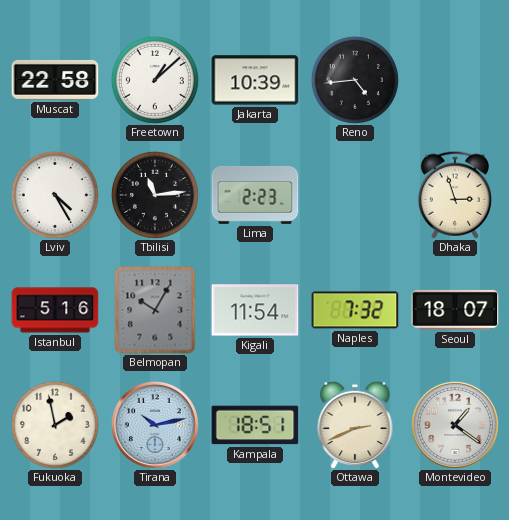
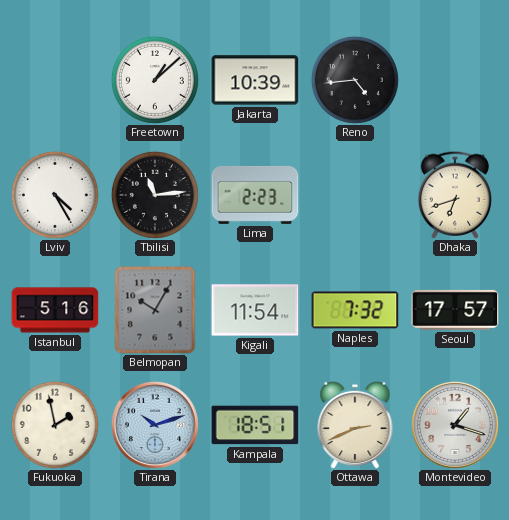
Muscat: 22:58 -> none (55, 80)
Dhaka: 2:57 -> 6:42 (454, 195)
Seoul: 18:07 -> 17:57 (455, 310)
Tirana: 10:13 -> 10:12 (155, 425)
Montevideo: 1:21 -> 1:18 (455, 425)
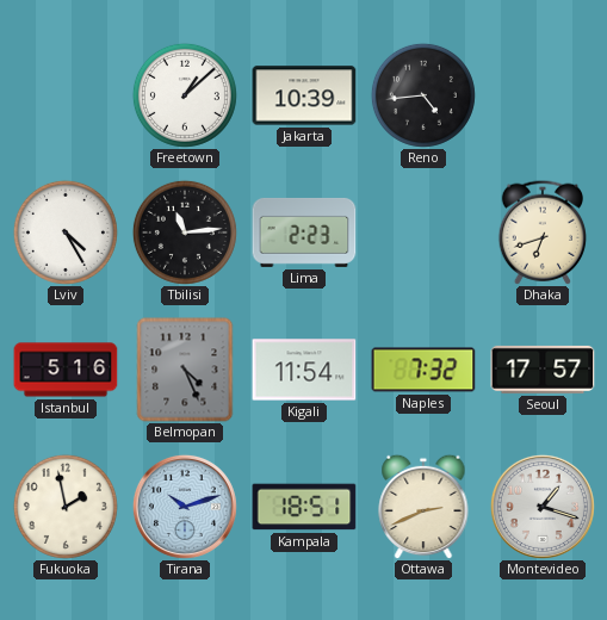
Belmopan: 10:05 -> 4:26 (185, 370)
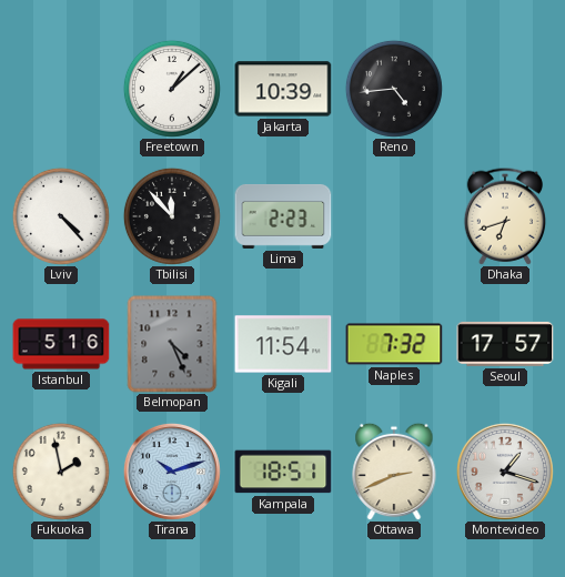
Lviv: 4:25 -> 4:23 (61, 216)
Tbilisi: 11:14 -> 11:53 (172, 216)
